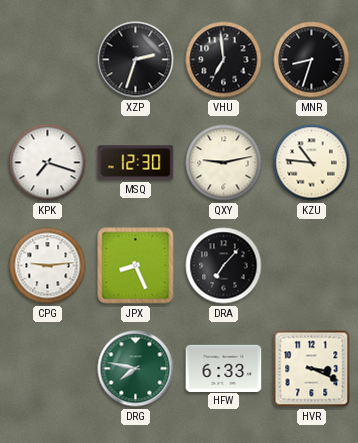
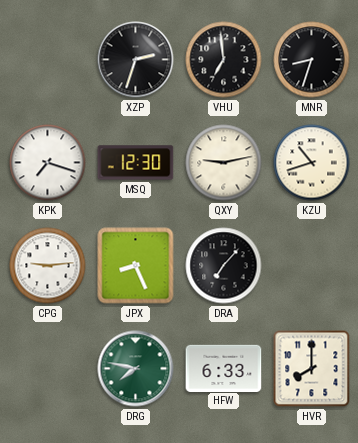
KZU: 10:46 -> 10:42 (312, 163)
HVR: 3:19 -> 8:00 (312, 369)
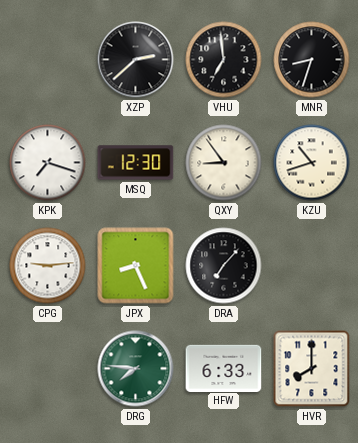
XZP: 2:33 -> 2:38 (136, 60)
QXY: 9:13 -> 8:54 (224, 163)
DRG: 7:47 -> 7:46 (136, 369)
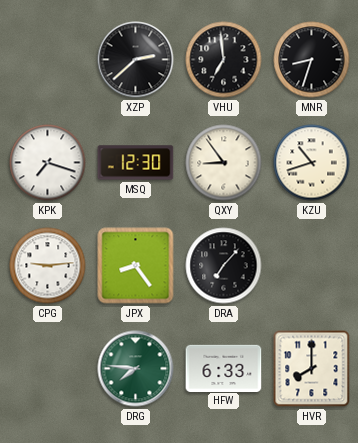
JPX: 8:26 -> 8:24 (136, 266)
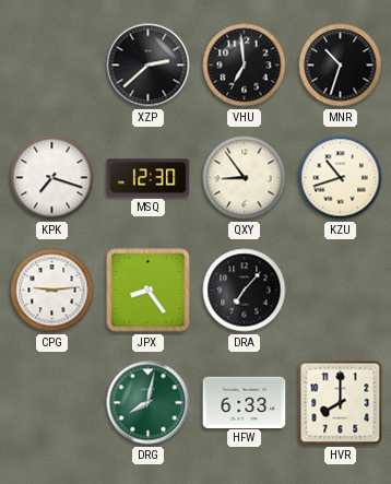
MNR: 8:33 -> 10:33 (341, 66)
DRG: 7:46 -> 8:02 (149, 403)
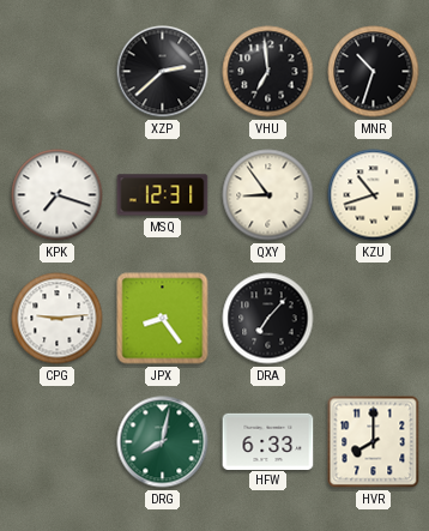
MSQ: 12:30 -> 12:31 (163, 195)
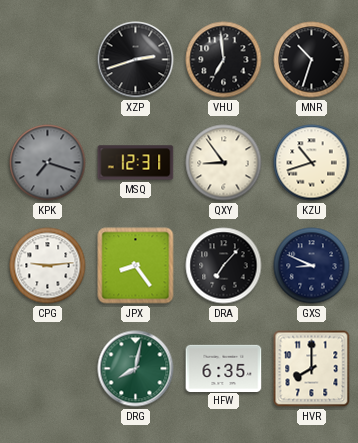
XZP: 2:38 -> 2:42 (136, 60)
KPK dial: white -> grey (48, 163)
GXS: none -> 8:49 (312, 266)
HFW: 6:33 -> 6:35 (224, 368)
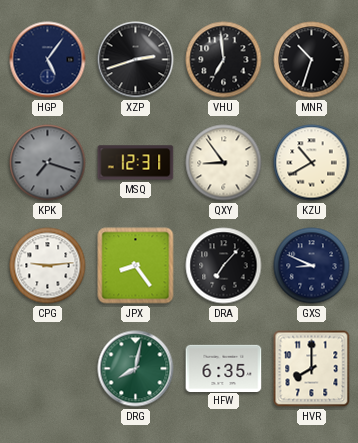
HGP: none -> 5:06 (48, 60)
KZU: 10:42 -> 10:40 (312, 163)
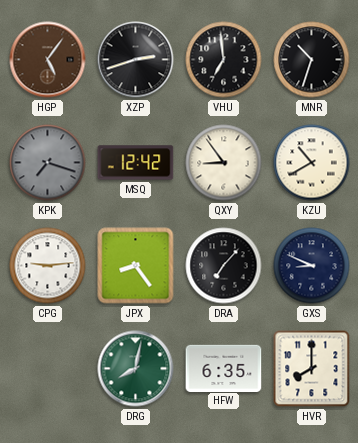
HGP dial: navy -> brown (48, 60)
MSQ: 12:31 -> 12:42 (136, 163)
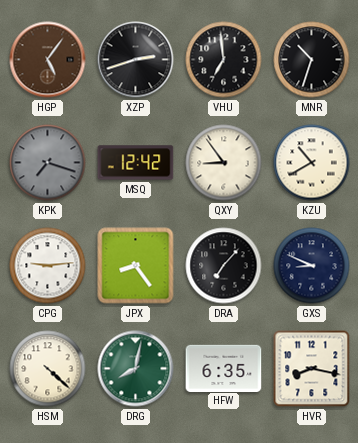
HSM: none -> 4:22 (48, 369)
HVR: 8:00 -> 8:17 (312, 369)
